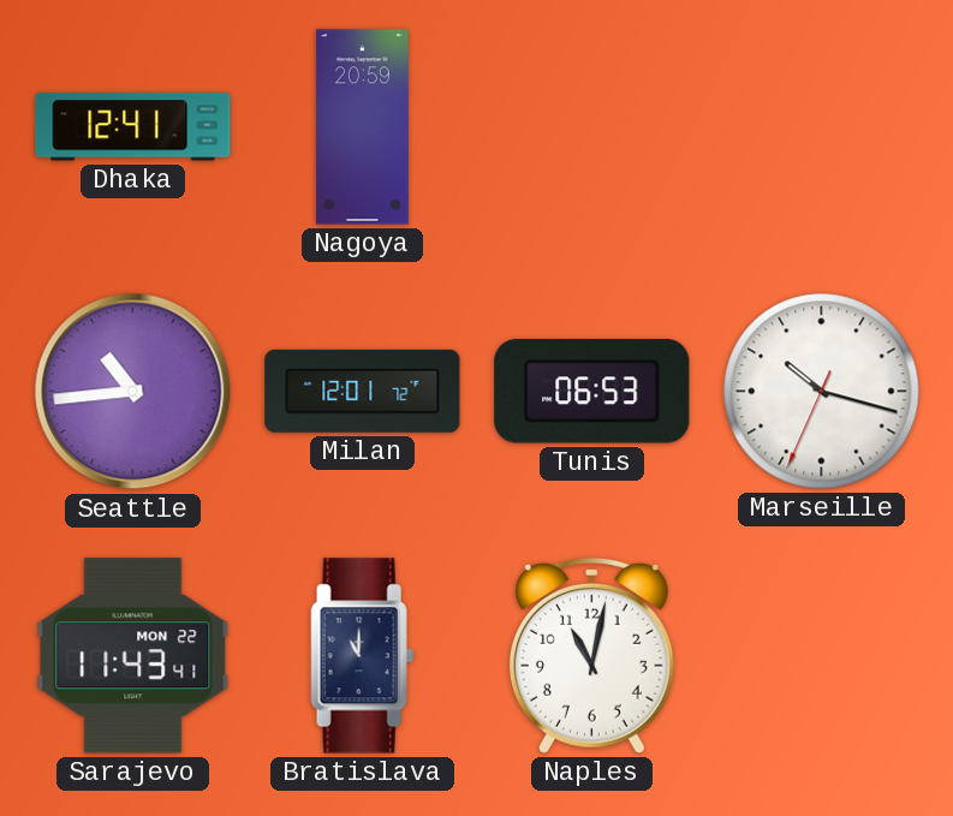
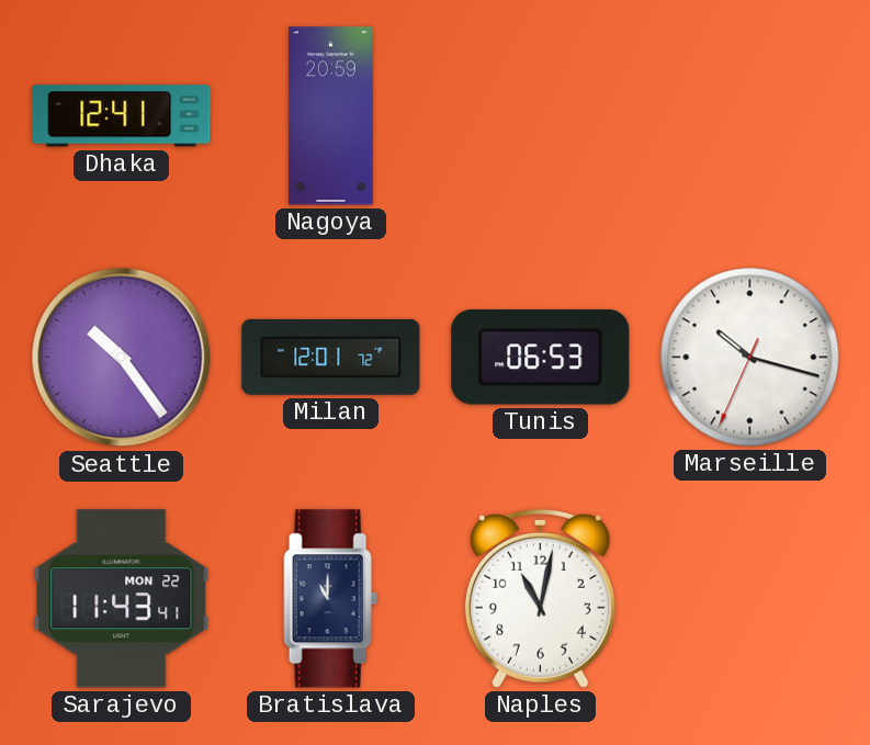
Seattle: 10:44 -> 10:24 (122, 358)
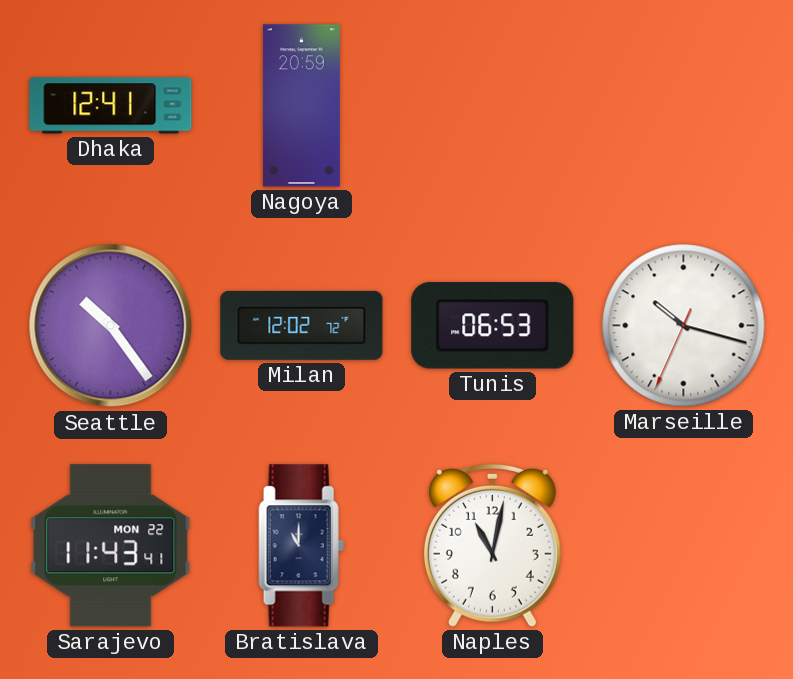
Milan: 12:01 -> 12:02 (302, 325)
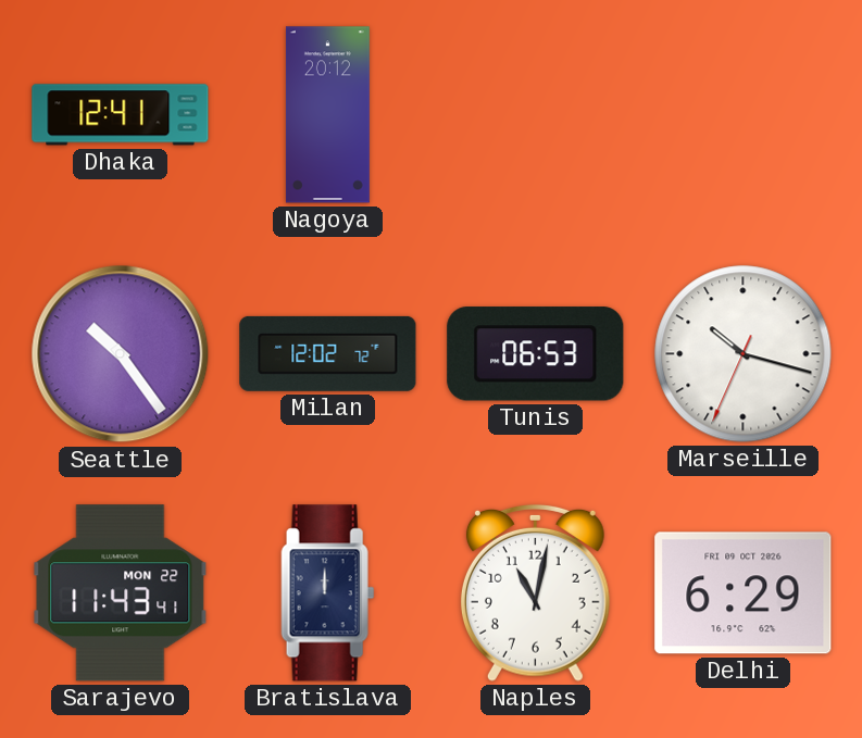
Nagoya: 20:59 -> 20:12 (327, 115)
Bratislava: 11:00 -> 12:00 (328, 593)
Delhi: none -> 6:29 (744, 593)
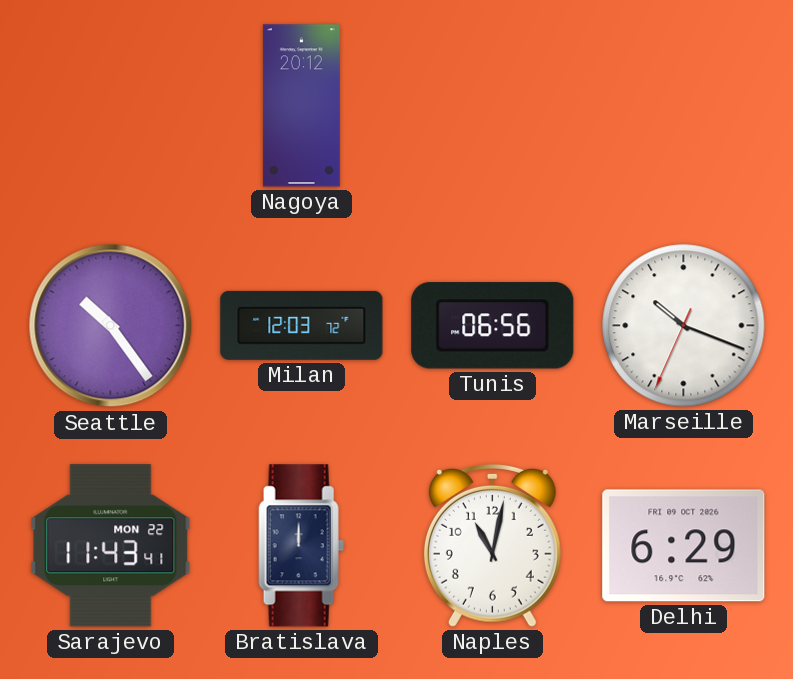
Dhaka: 12:41 -> none (121, 115)
Milan: 12:02 -> 12:03 (302, 325)
Tunis: 06:53 -> 06:56 (493, 326)
Marseille: 10:17 -> 10:18 (684, 326)
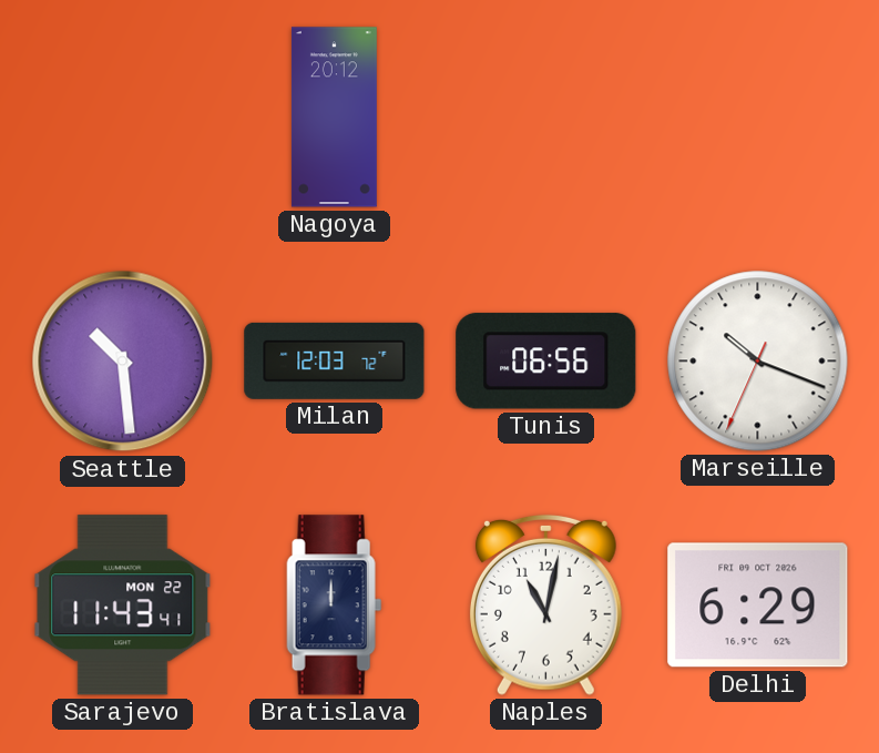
Seattle: 10:24 -> 10:29 (123, 362)
